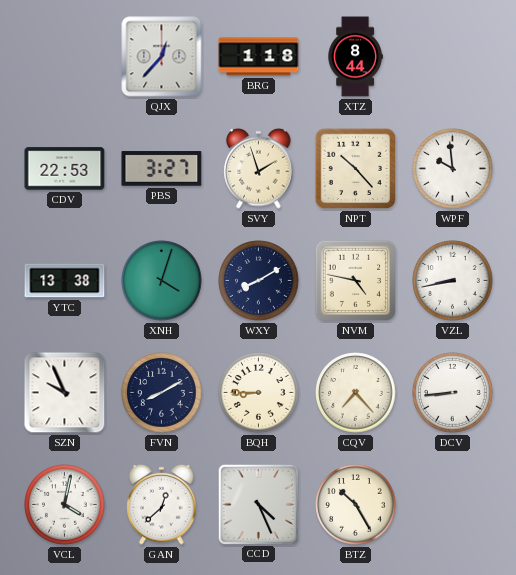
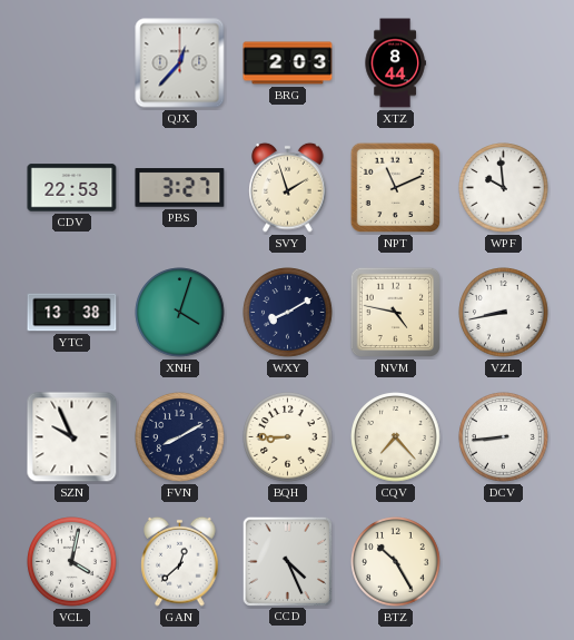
BRG: 1:18 -> 2:03 (288, 63)
NPT: 10:23 -> 11:11 (396, 188)
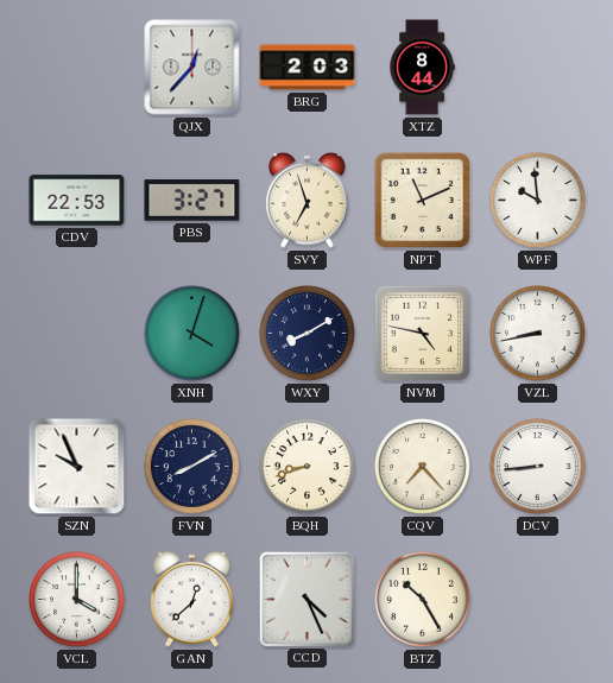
SVY: 1:57 -> 6:57 (308, 200)
YTC: 13:38 -> none (72, 313)
BQH: 8:45 -> 8:42 (308, 467)
VCL: 4:02 -> 4:00 (77, 600)
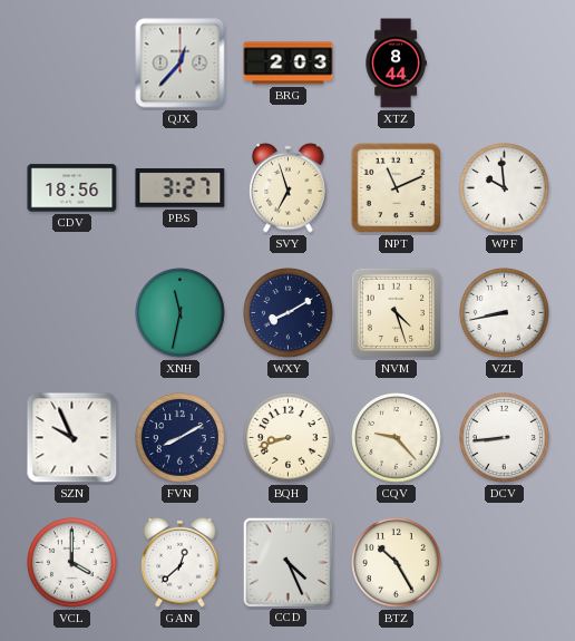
CDV: 22:53 -> 18:56 (72, 188)
XNH: 4:03 -> 11:32 (181, 313)
NVM: 4:47 -> 4:27 (397, 313)
CQV: 7:23 -> 9:23 (397, 438)
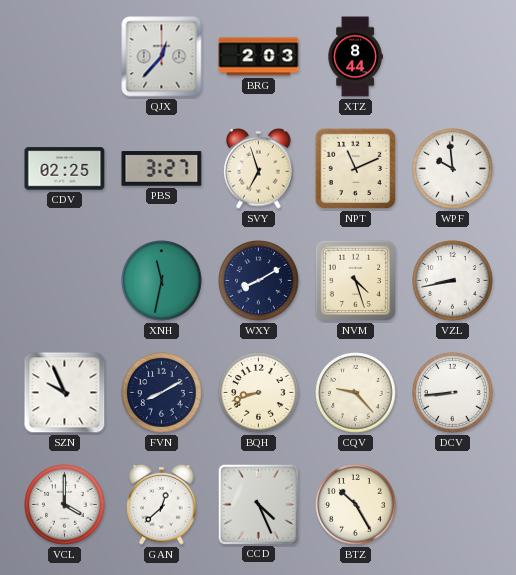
CDV: 18:56 -> 02:25 (65, 169)
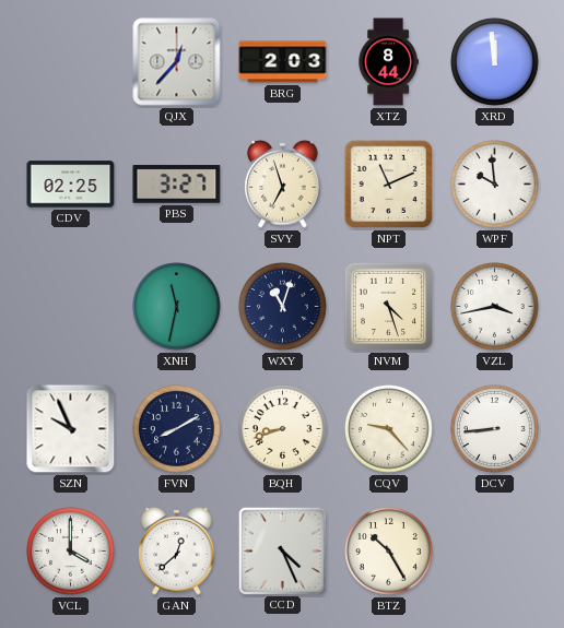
XRD: none -> 11:59 (495, 62)
WXY: 8:10 -> 11:03 (283, 307)
VZL: 8:43 -> 3:43 (495, 307)
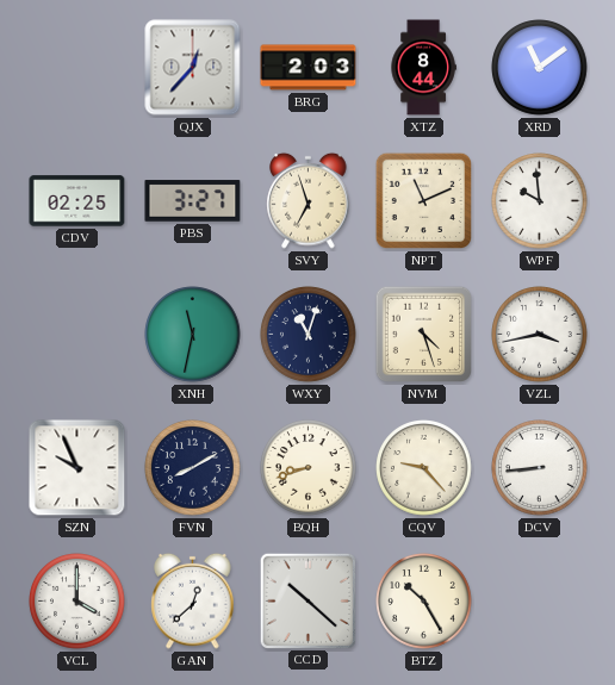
XRD: 11:59 -> 11:09 (540, 68)
CCD: 4:26 -> 10:22 (307, 600)
